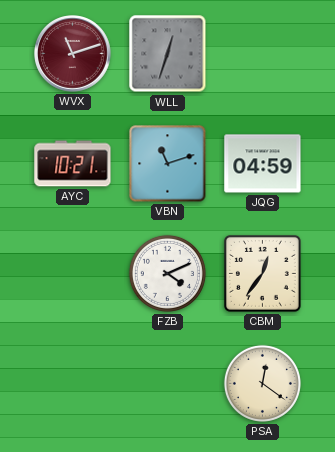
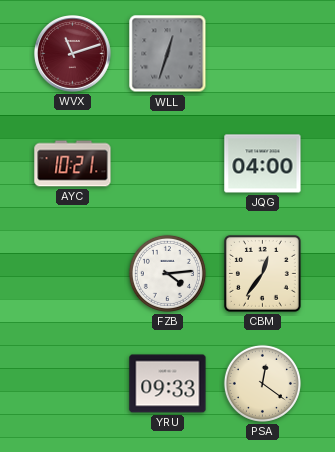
VBN: 11:12 -> none (168, 164)
JQG: 04:59 -> 04:00 (263, 164)
FZB: 4:11 -> 4:14 (167, 273)
YRU: none -> 09:33 (168, 384)
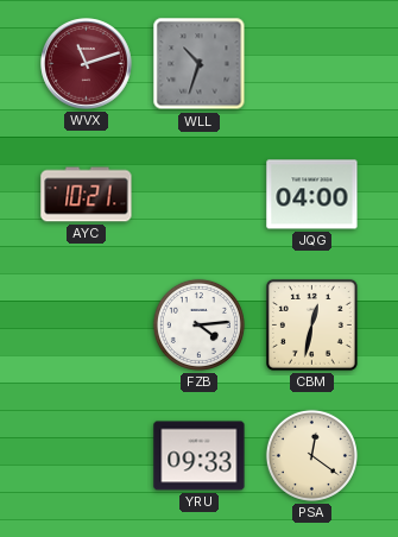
WLL: 12:33 -> 10:33 (200, 64)
CBM: 12:36 -> 12:32 (311, 324)
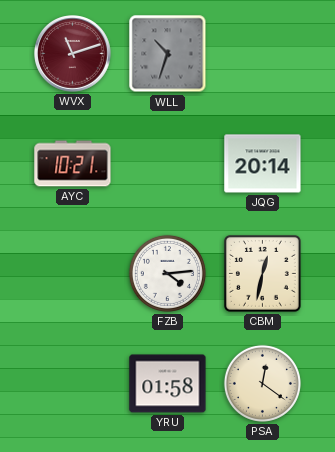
JQG: 04:00 -> 20:14 (263, 164)
YRU: 09:33 -> 01:58 (168, 384)
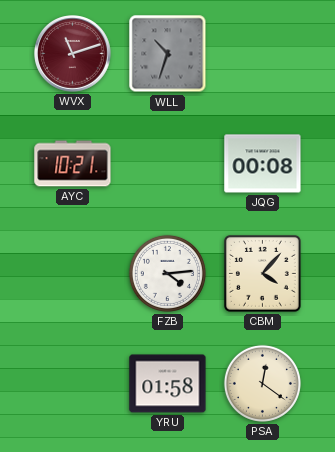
JQG: 20:14 -> 00:08 (263, 164)
CBM: 12:32 -> 4:07 (262, 273)
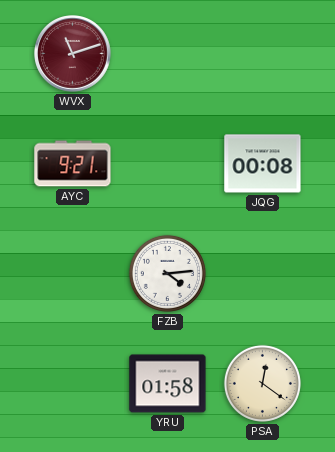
WLL: 10:33 -> none (168, 54)
AYC: 10:21 -> 9:21 (73, 164)
CBM: 4:07 -> none (262, 273)
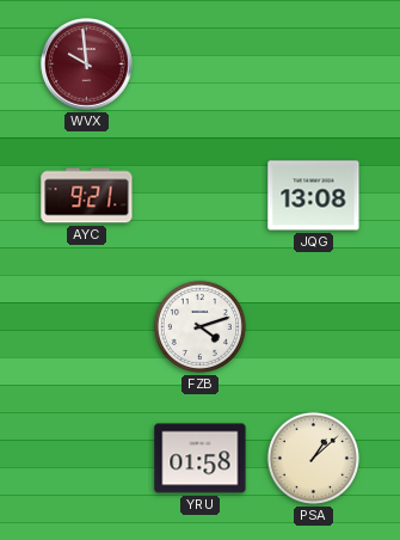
WVX: 11:12 -> 9:59 (87, 65)
JQG: 00:08 -> 13:08 (314, 196)
FZB: 4:14 -> 4:12 (199, 326)
PSA: 12:21 -> 1:08 (313, 458)
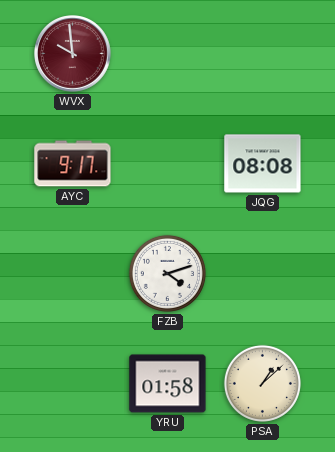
AYC: 9:21 -> 9:17 (73, 164)
JQG: 13:08 -> 08:08 (263, 164)
